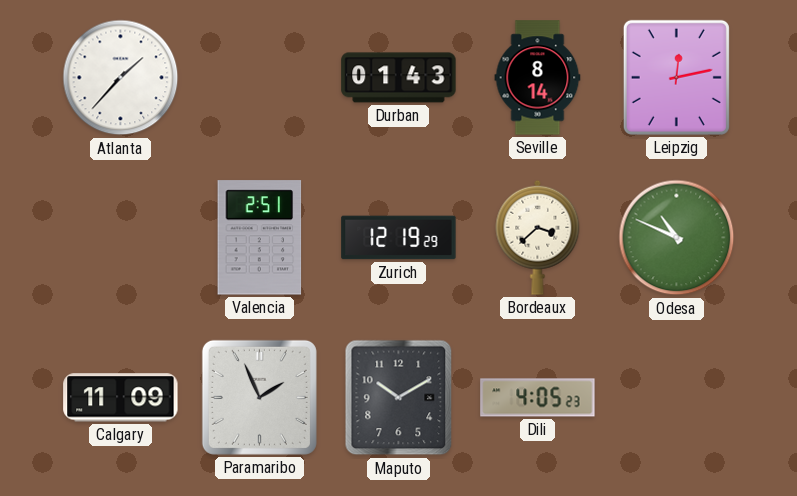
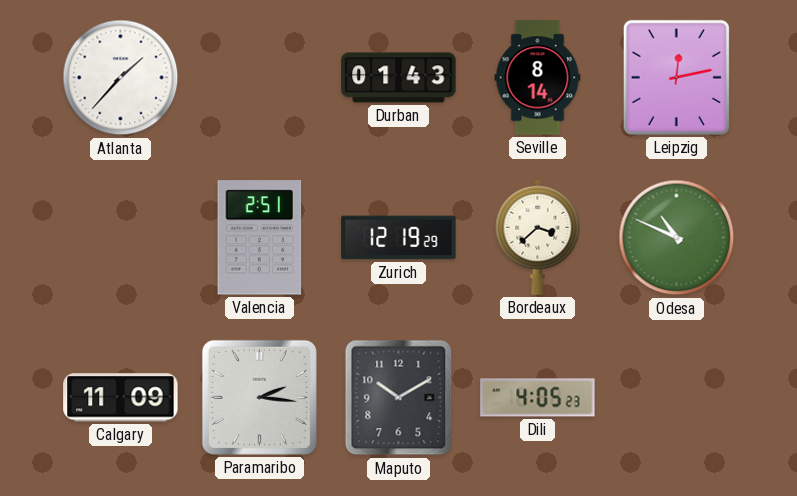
Paramaribo: 1:56 -> 2:16 (259, 397)
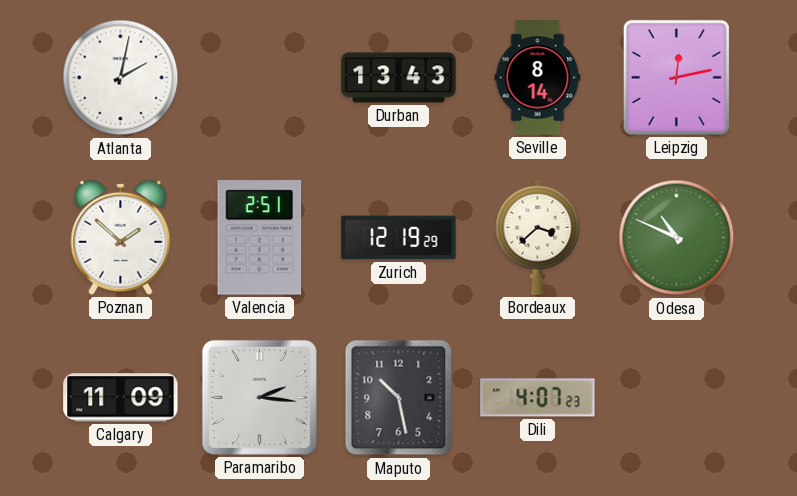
Atlanta: 1:37 -> 2:02 (121, 78)
Durban: 01:43 -> 13:43 (399, 78)
Poznan: none -> 1:52 (121, 237)
Maputo: 10:10 -> 10:28 (399, 398)
Dili: 4:05 -> 4:07 (538, 398)
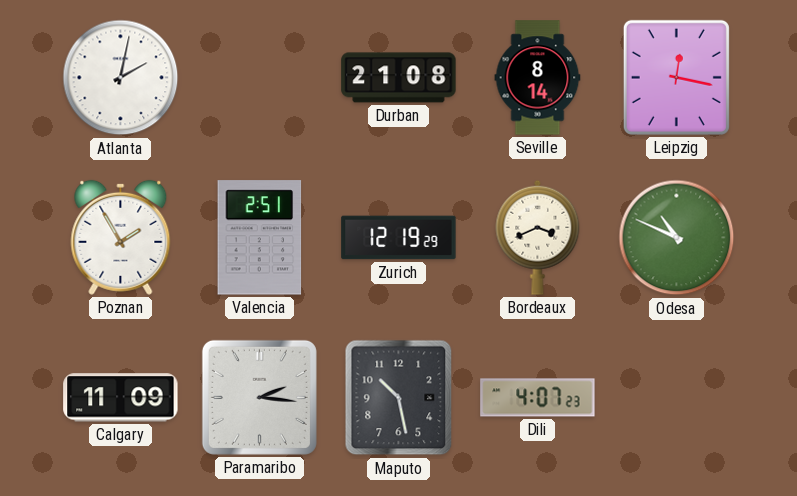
Durban: 13:43 -> 21:08 (399, 78)
Leipzig: 12:13 -> 12:17 (676, 77)
Poznan: 1:52 -> 1:55 (121, 237)
Bordeaux: 3:38 -> 3:41 (538, 237)
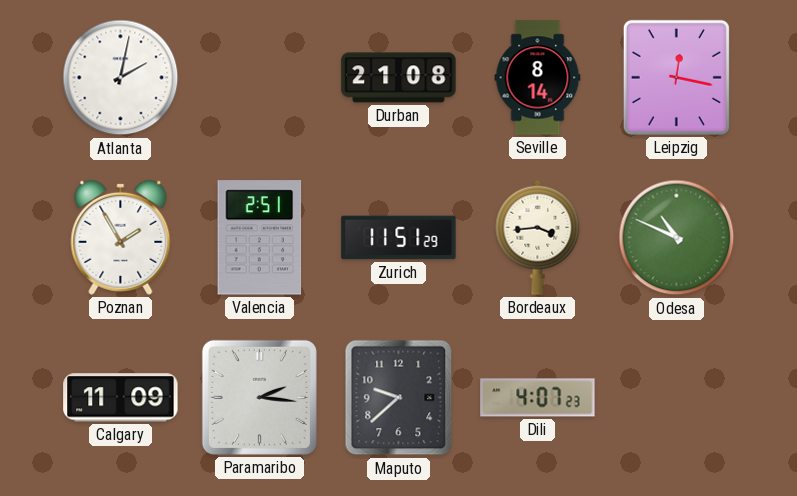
Zurich: 12:19 -> 11:51 (399, 238)
Bordeaux: 3:41 -> 3:44 (538, 237)
Maputo: 10:28 -> 9:38 (399, 398)
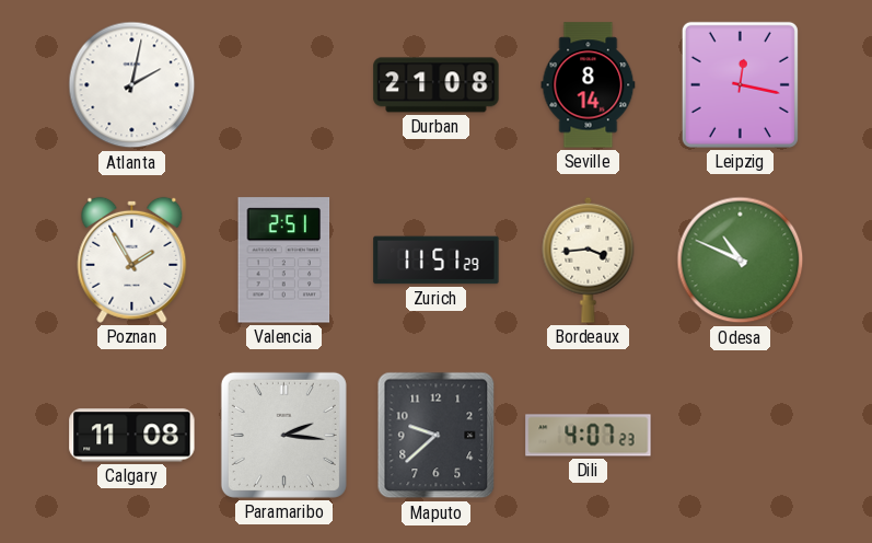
Calgary: 11:09 -> 11:08 (132, 436)
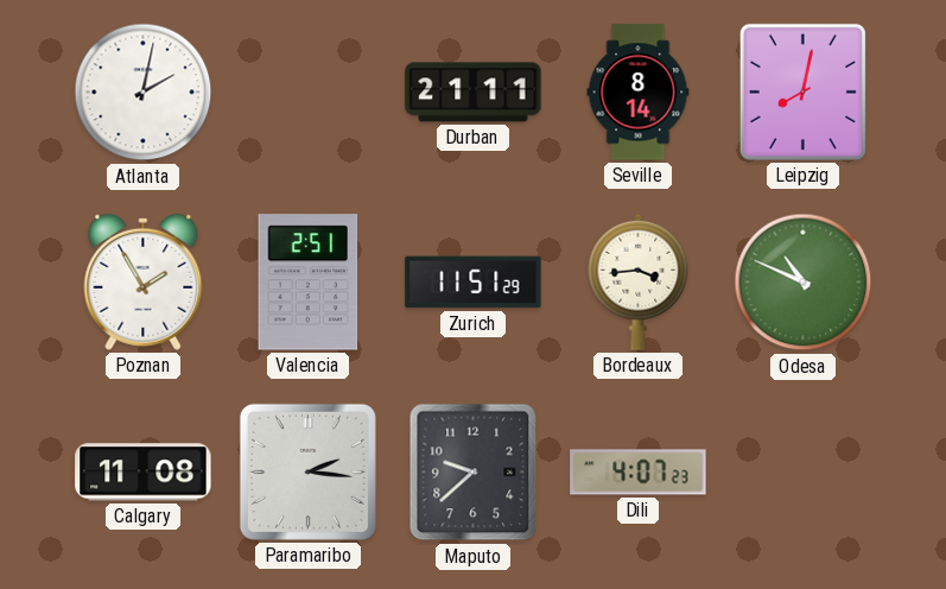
Durban: 21:08 -> 21:11 (474, 93)
Leipzig: 12:17 -> 8:02 (802, 91)
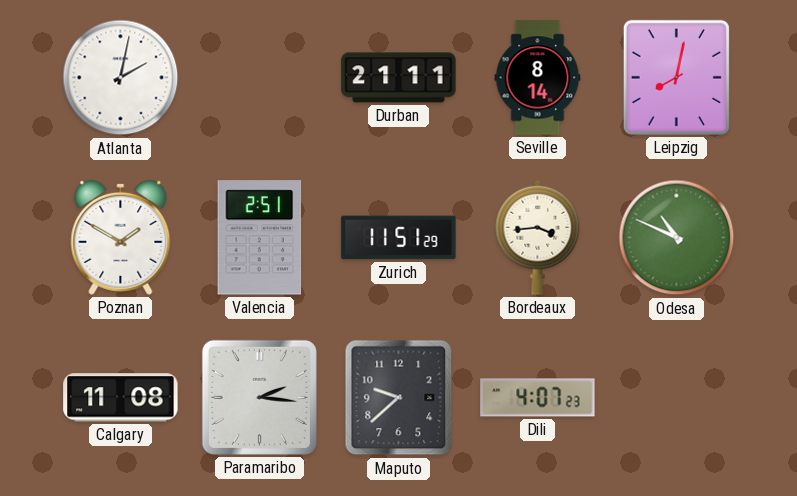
Poznan: 1:55 -> 1:50 (121, 237)
